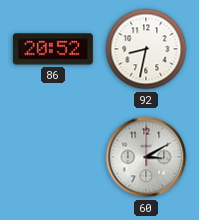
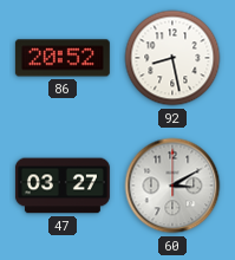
92: 8:32 -> 8:28 (172, 58)
47: none -> 03:27 (63, 186)
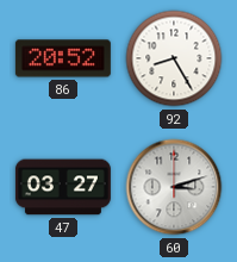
92: 8:28 -> 8:25 (174, 58)
60: 3:10 -> 3:12 (174, 187)
